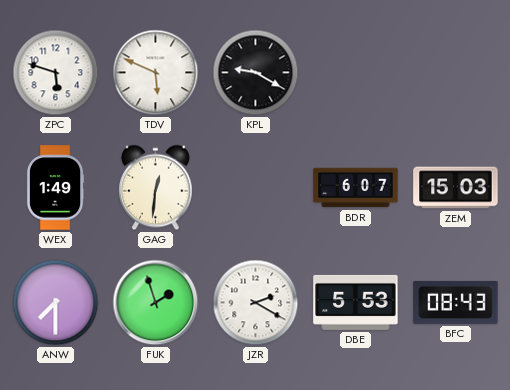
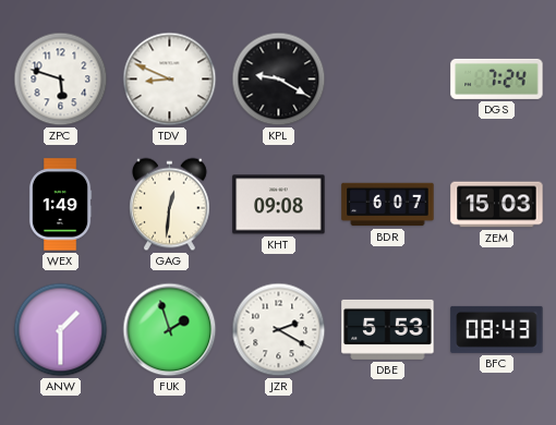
TDV: 5:49 -> 8:49 (170, 80)
DGS: none -> 7:24 (497, 78)
KHT: none -> 09:08 (279, 205)
ANW: 7:30 -> 1:30 (61, 330)
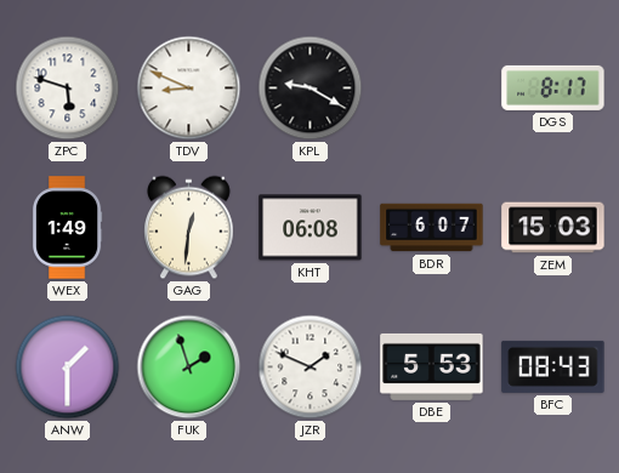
DGS: 7:24 -> 8:17 (553, 87)
KHT: 09:08 -> 06:08 (311, 228)
JZR: 2:20 -> 1:49 (311, 367)
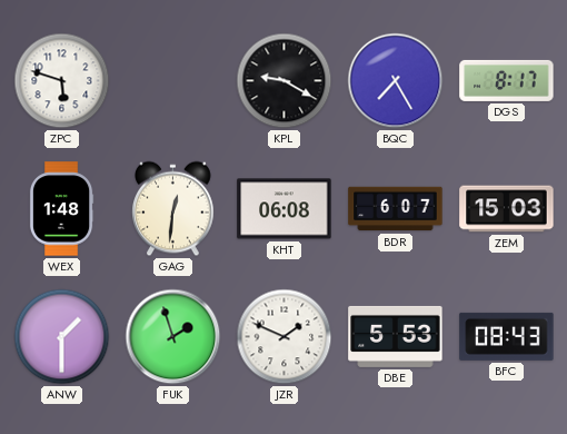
TDV: 8:49 -> none (189, 89)
BQC: none -> 7:25 (396, 81)
WEX: 1:49 -> 1:48 (61, 209)
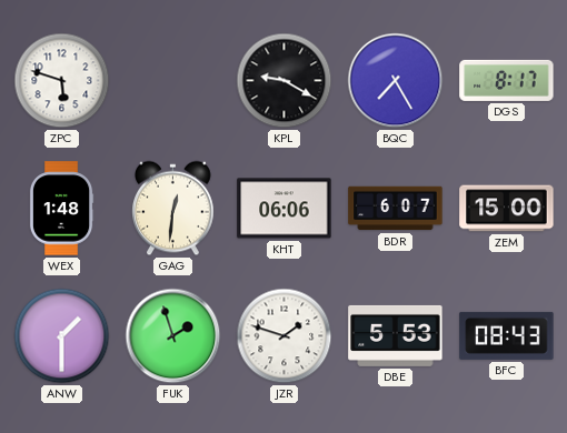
KHT: 06:08 -> 06:06 (285, 209)
ZEM: 15:03 -> 15:00 (507, 209)
JZR: 1:49 -> 1:48 (285, 336)
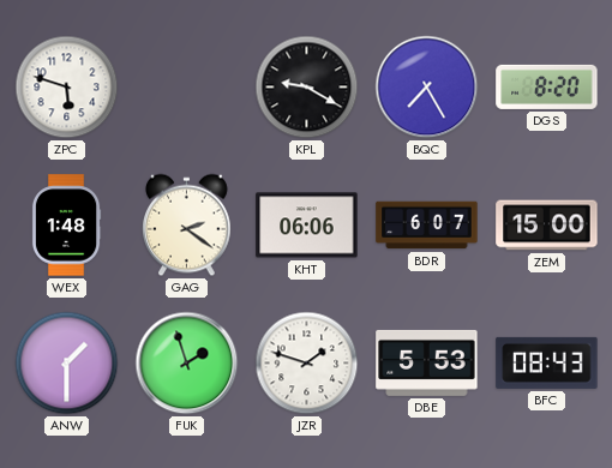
DGS: 8:17 -> 8:20 (547, 86)
GAG: 12:31 -> 2:21 (187, 226)
